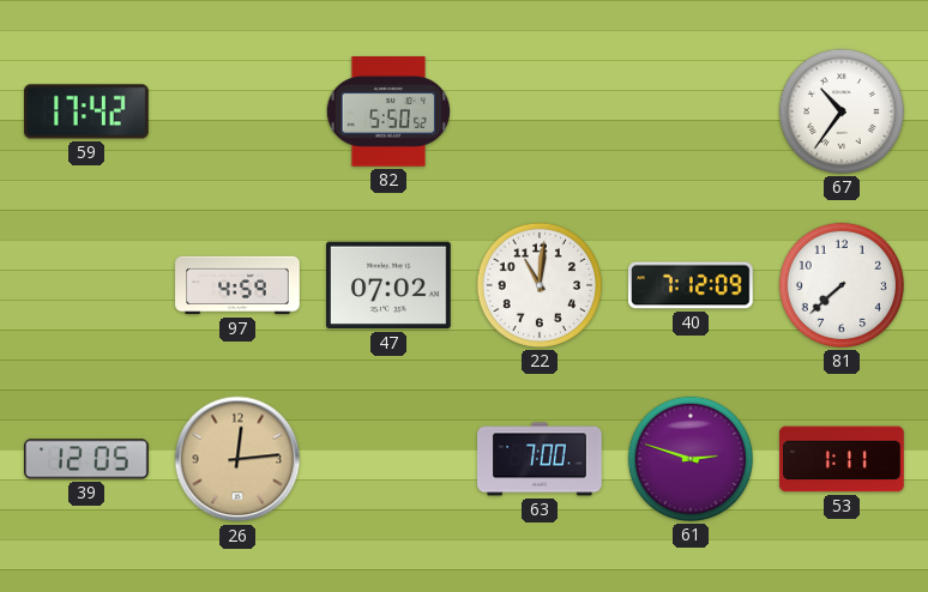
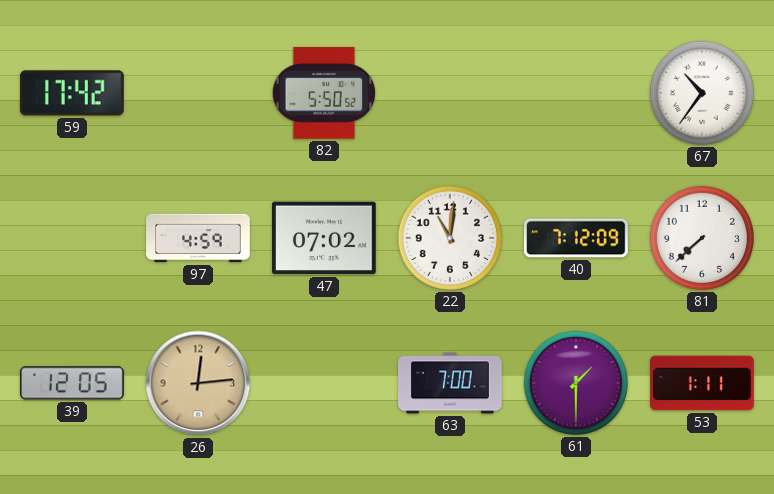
61: 2:48 -> 1:30 (575, 383)
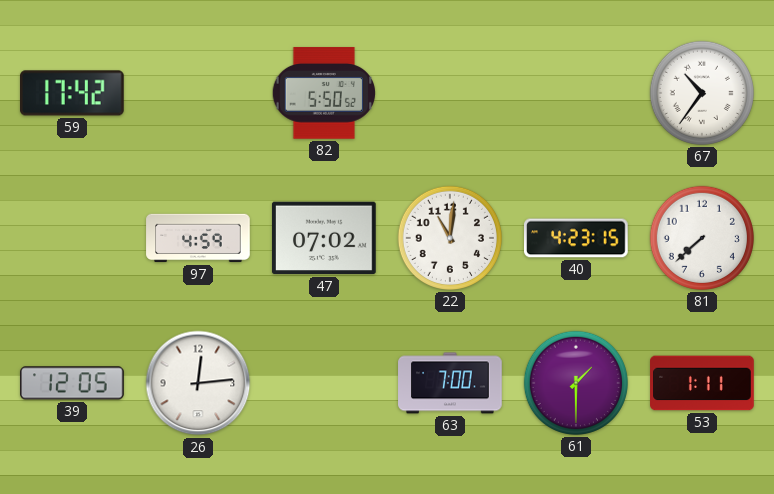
40: 7:12 -> 4:23 (577, 238)
26 dial: champagne -> white (198, 383)
